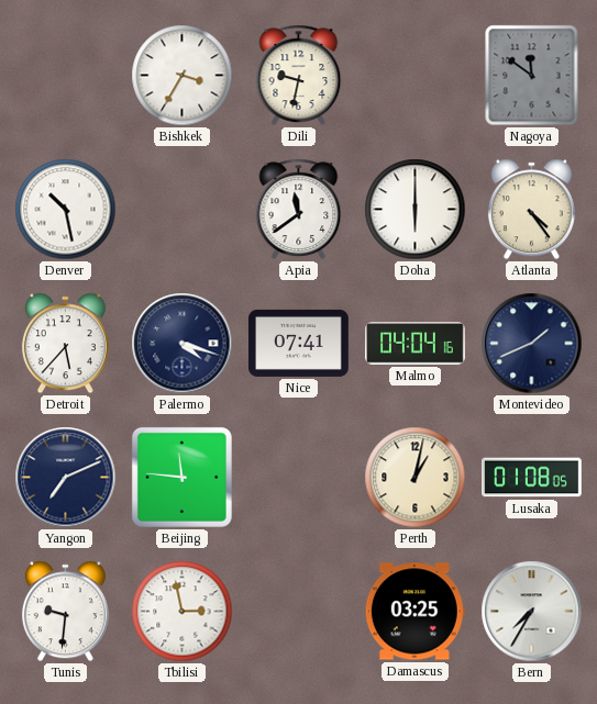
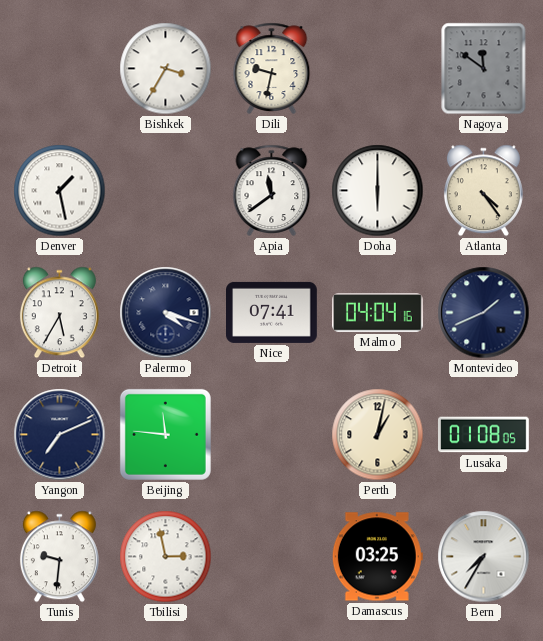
Denver: 10:28 -> 1:28 (60, 191)
Detroit: 5:37 -> 5:35 (59, 313)
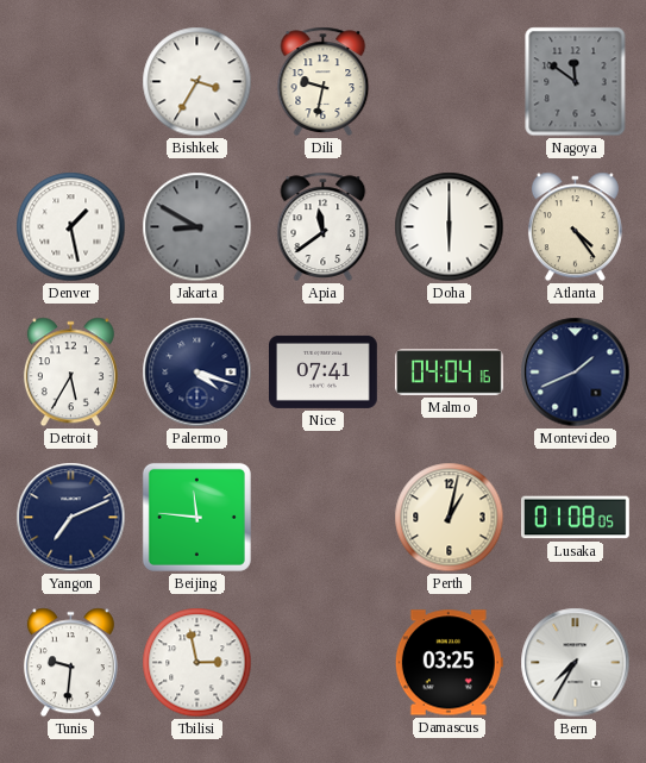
Jakarta: none -> 8:50 (197, 227)
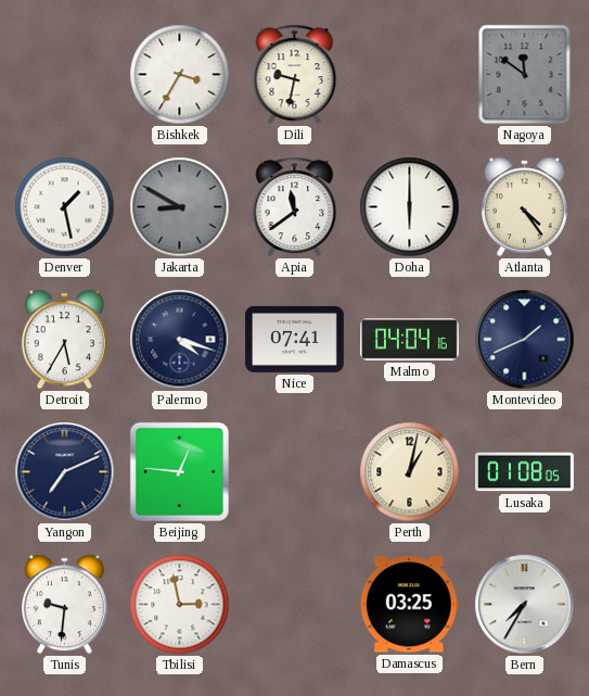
Beijing: 11:46 -> 12:46 (179, 471)
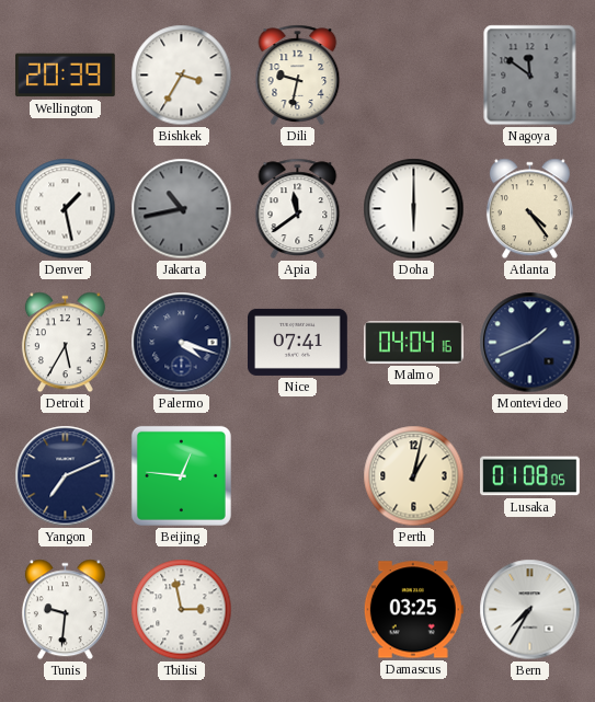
Wellington: none -> 20:39 (66, 76)
Jakarta: 8:50 -> 10:43 (182, 209)
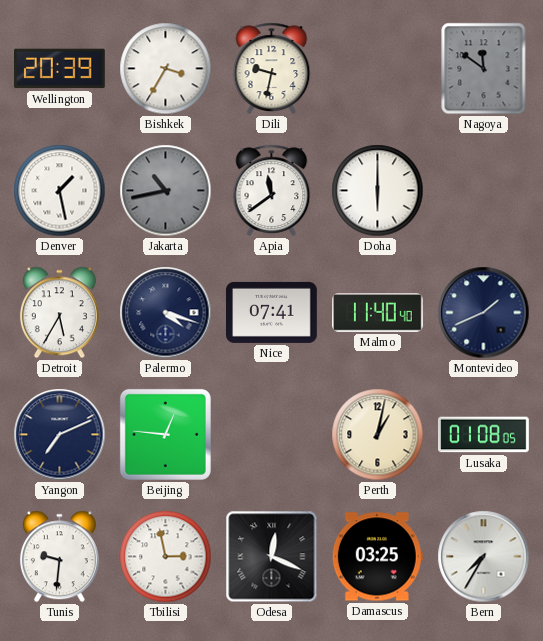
Atlanta: 4:24 -> none (529, 209)
Malmo: 04:04 -> 11:40 (378, 313)
Odesa: none -> 12:19 (272, 557)
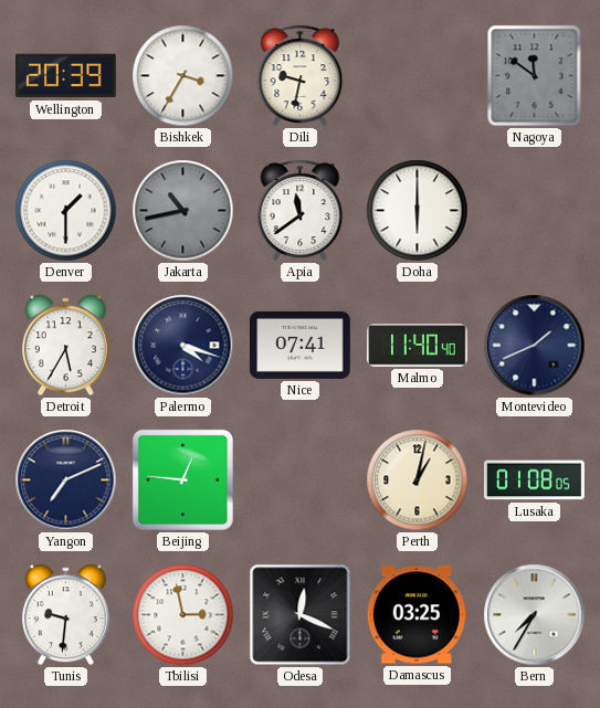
Denver: 1:28 -> 1:30 (66, 211)
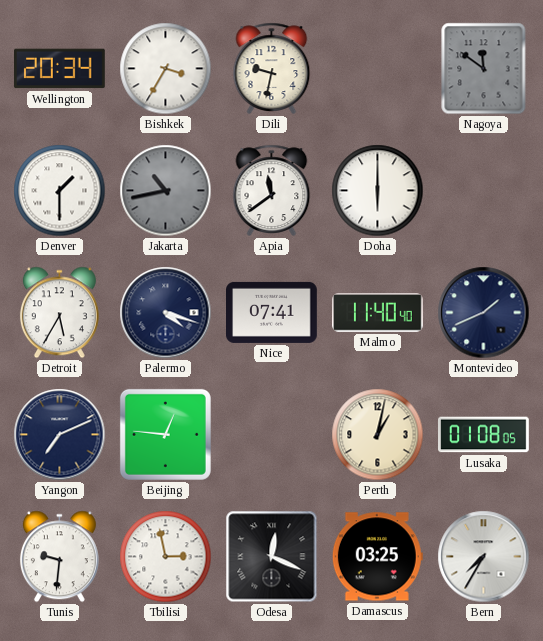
Wellington: 20:39 -> 20:34 (60, 69)
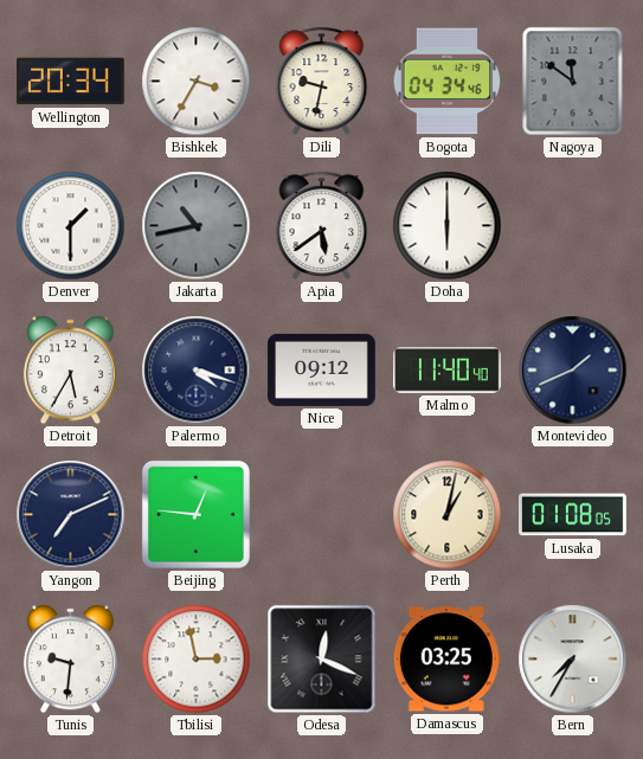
Bogota: none -> 04:34 (448, 82)
Apia: 11:39 -> 5:39 (322, 225)
Nice: 07:41 -> 09:12 (322, 369)
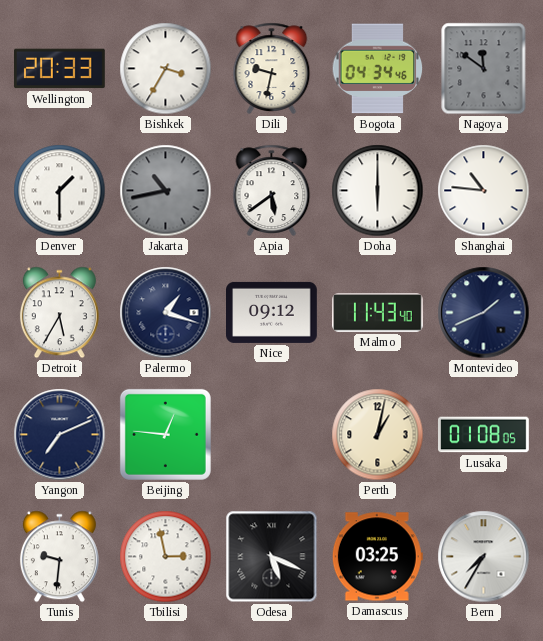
Wellington: 20:34 -> 20:33 (60, 69)
Shanghai: none -> 10:46 (484, 191)
Palermo: 4:18 -> 1:18 (166, 313)
Malmo: 11:40 -> 11:43 (378, 313)
Odesa: 12:19 -> 5:19 (272, 557)
